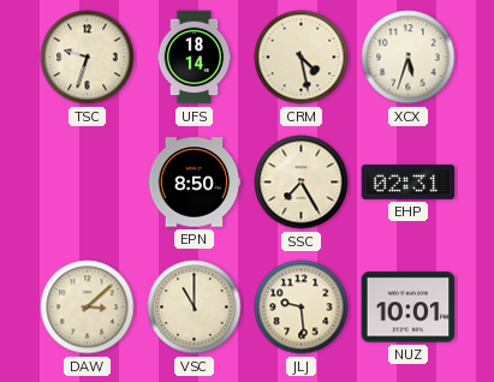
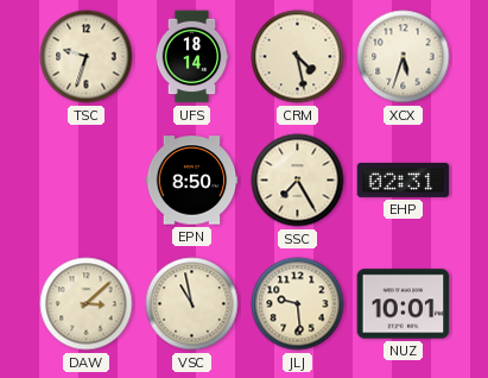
VSC: 11:00 -> 10:58 (192, 304)
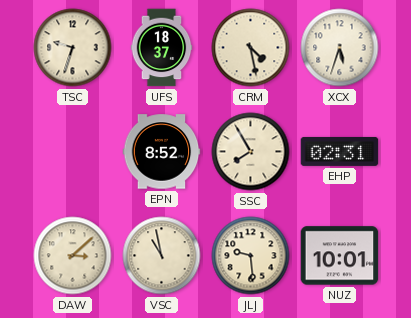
UFS: 18:14 -> 18:37 (162, 48)
EPN: 8:50 -> 8:52 (162, 152)
SSC: 7:25 -> 7:55 (251, 152)
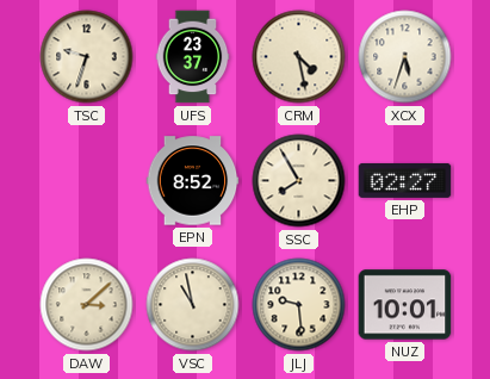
UFS: 18:37 -> 23:37 (193, 57)
EHP: 02:31 -> 02:27 (405, 180)
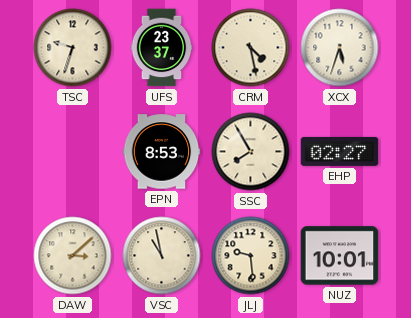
EPN: 8:52 -> 8:53 (162, 152)
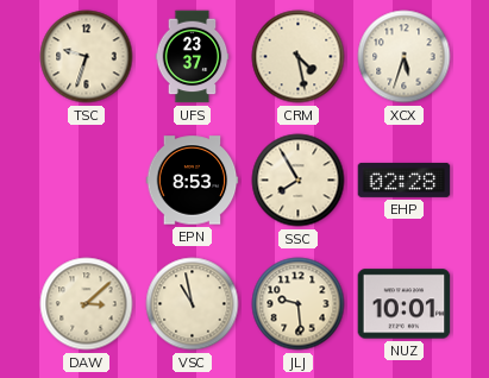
EHP: 02:27 -> 02:28 (405, 179)
